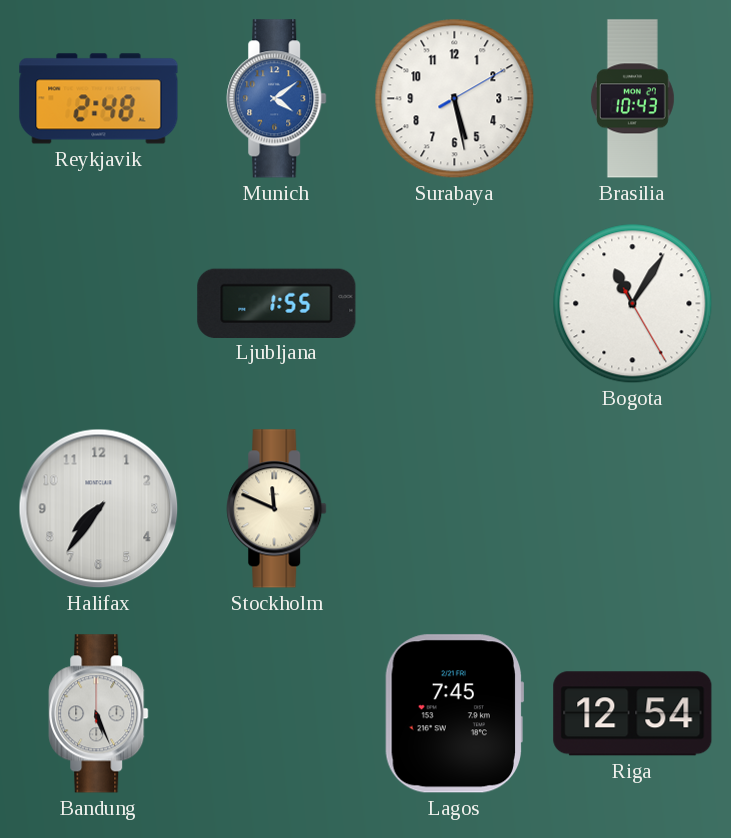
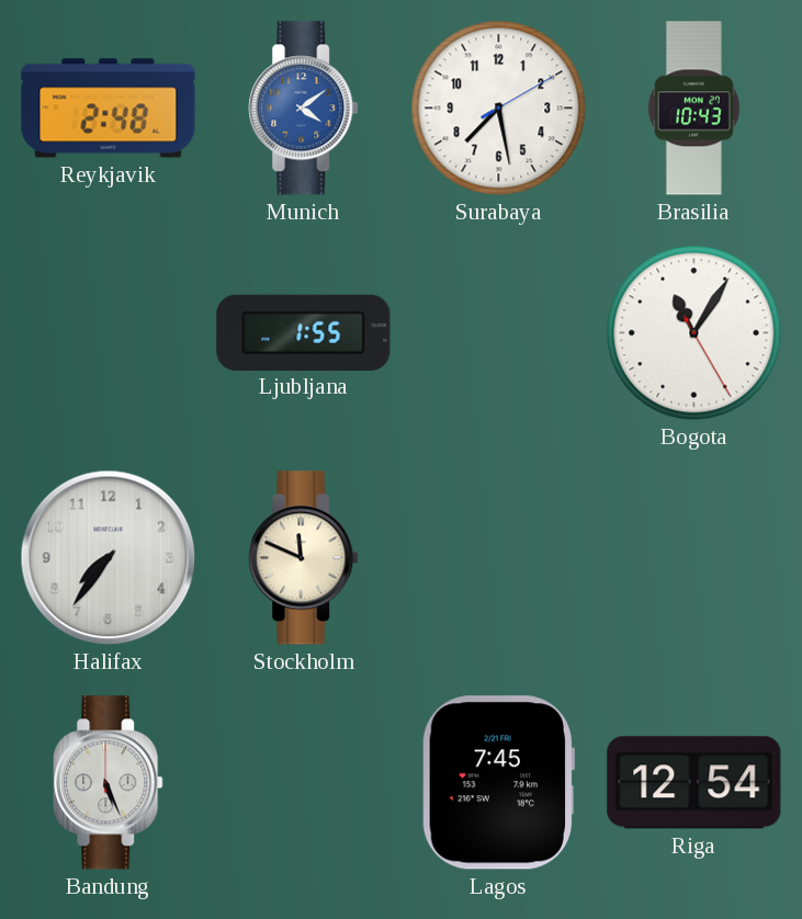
Surabaya: 5:28 -> 7:28 (499, 109)
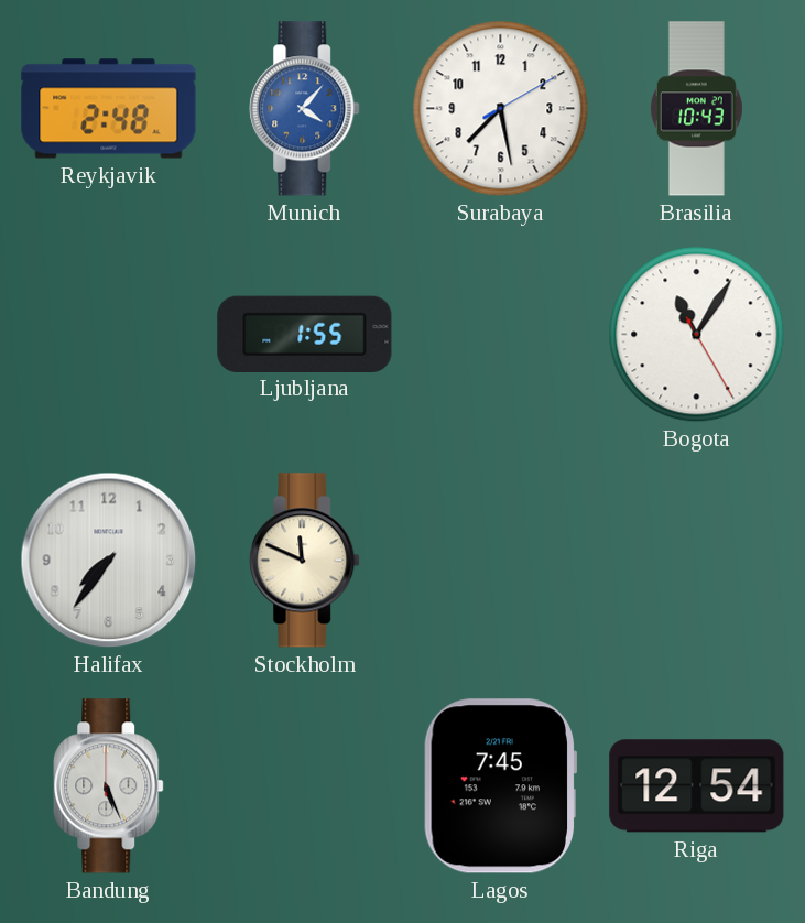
Munich: 4:09 -> 4:07 (305, 109)
